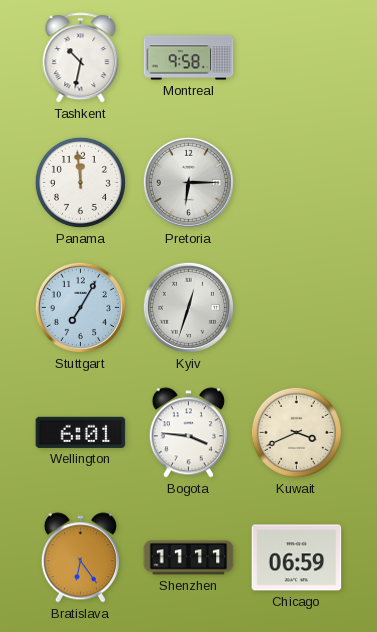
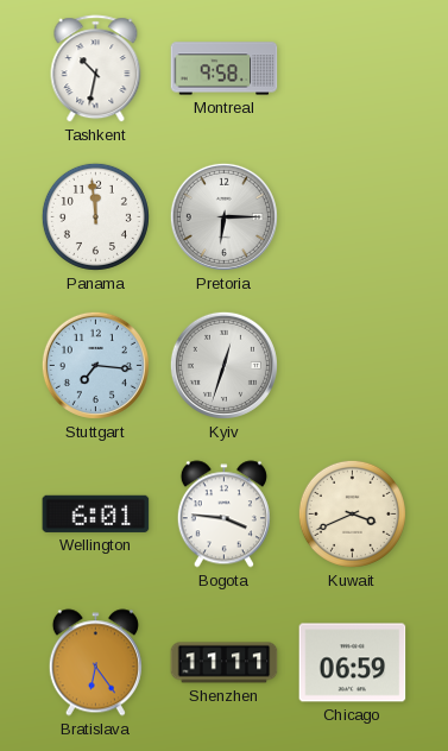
Stuttgart: 7:05 -> 7:16 (95, 365)
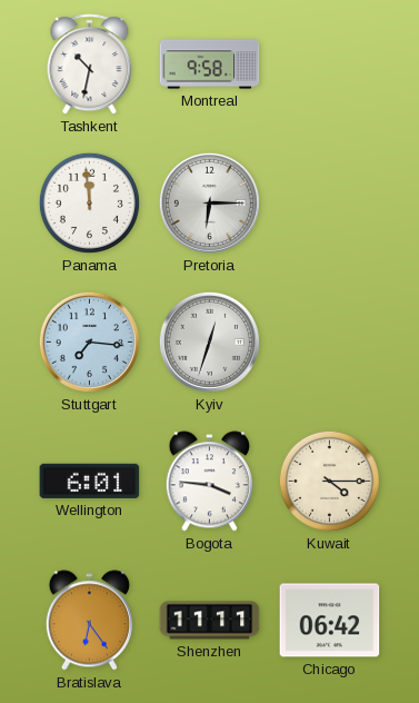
Kuwait: 3:41 -> 4:15 (329, 481)
Chicago: 06:59 -> 06:42 (330, 621)
